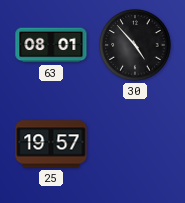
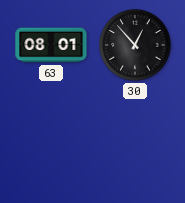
30: 4:53 -> 12:53 (135, 45)
25: 19:57 -> none (51, 144)
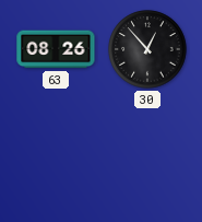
63: 08:01 -> 08:26 (56, 49)
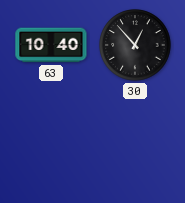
63: 08:26 -> 10:40 (51, 45)
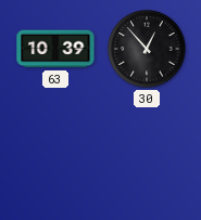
63: 10:40 -> 10:39 (55, 49)
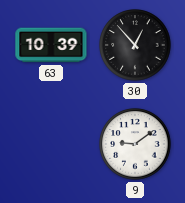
9: none -> 9:09 (135, 144)
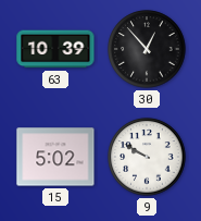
15: none -> 5:02 (55, 157)
9: 9:09 -> 9:50 (147, 157)
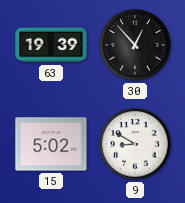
63: 10:39 -> 19:39 (51, 45)
9: 9:50 -> 8:50 (135, 144)
